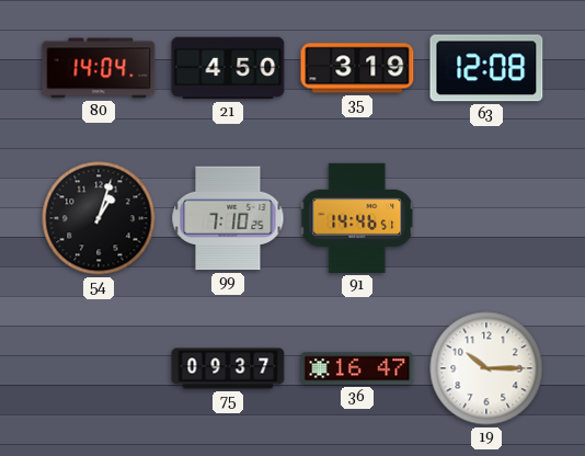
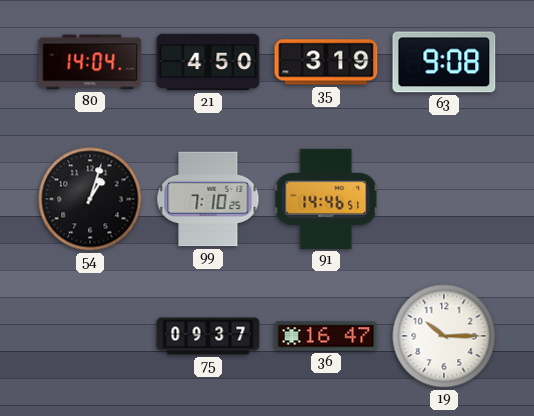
63: 12:08 -> 9:08 (444, 62)
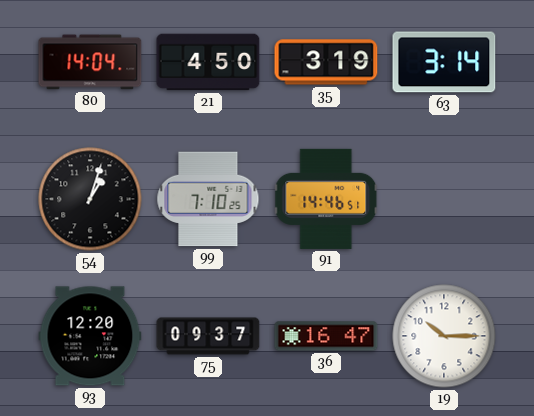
63: 9:08 -> 3:14 (444, 62)
93: none -> 12:20 (90, 336)
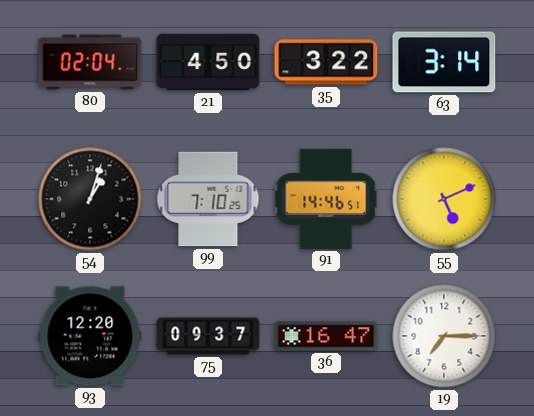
80: 14:04 -> 02:04 (90, 62)
35: 3:19 -> 3:22 (326, 62)
55: none -> 5:11 (444, 199)
19: 10:15 -> 7:15 (444, 336)
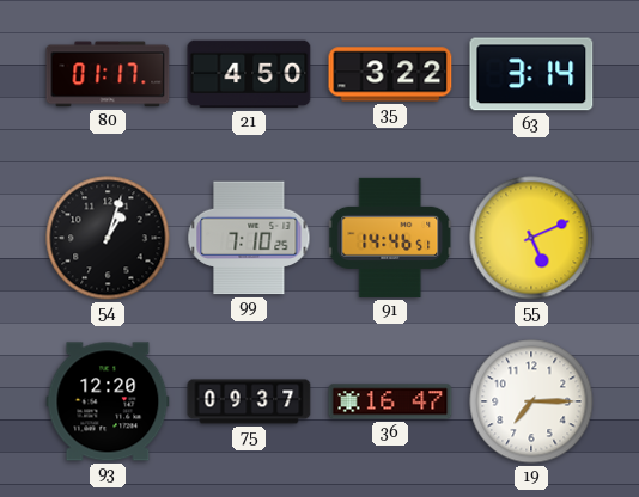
80: 02:04 -> 01:17 (108, 74)
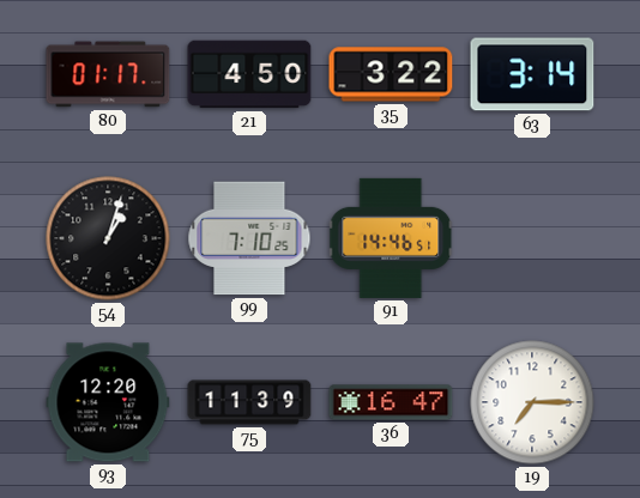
55: 5:11 -> none (531, 238)
75: 09:37 -> 11:39 (249, 402)
